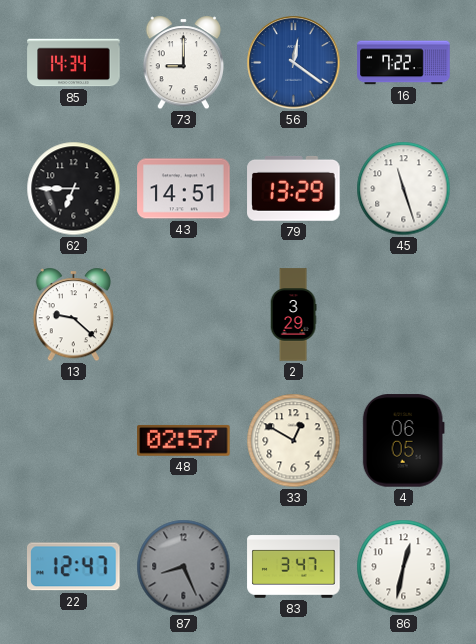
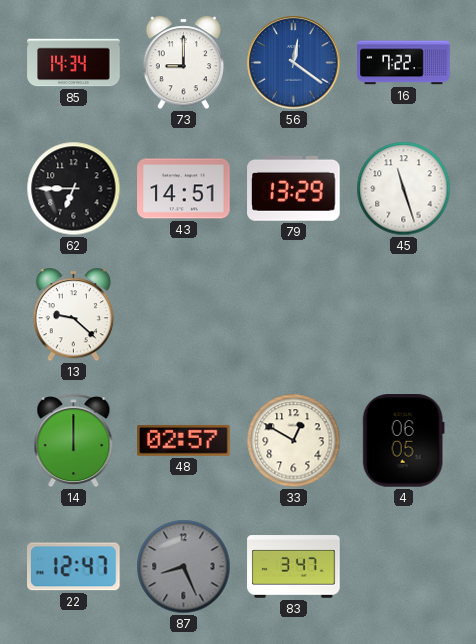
2: 3:29 -> none (293, 315)
14: none -> 12:00 (74, 441)
86: 12:32 -> none (404, 567)
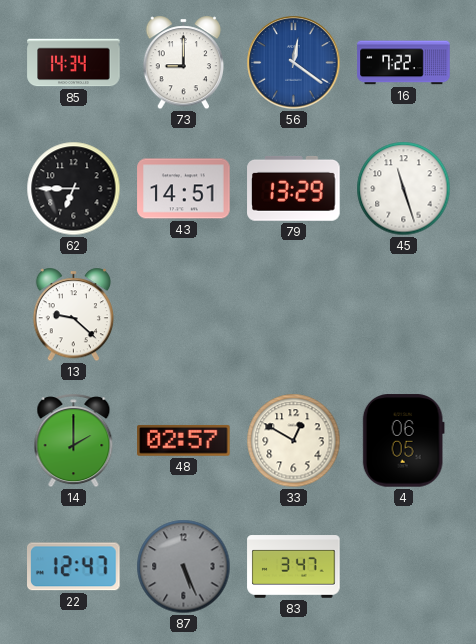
14: 12:00 -> 2:00 (74, 441)
87: 8:26 -> 5:26 (184, 567)
